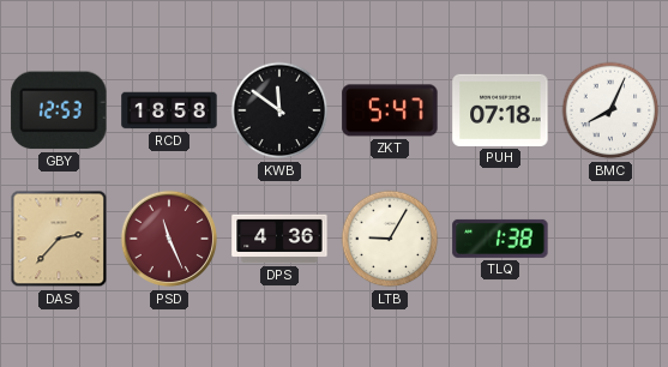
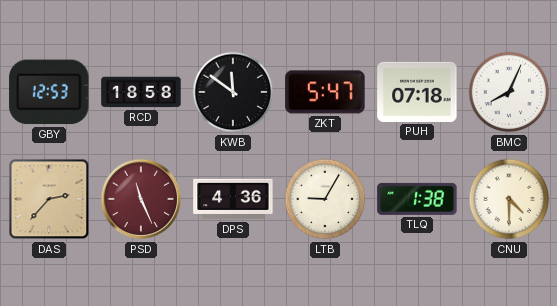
CNU: none -> 4:30 (509, 199)
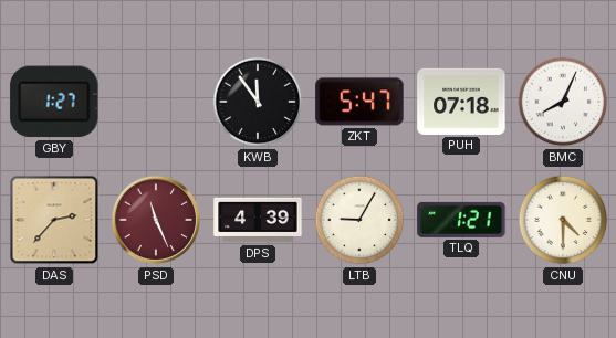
GBY: 12:53 -> 1:27 (54, 102)
RCD: 18:58 -> none (141, 92)
KWB: 11:51 -> 11:54 (258, 102)
DPS: 4:36 -> 4:39 (258, 220)
TLQ: 1:38 -> 1:21 (461, 220)
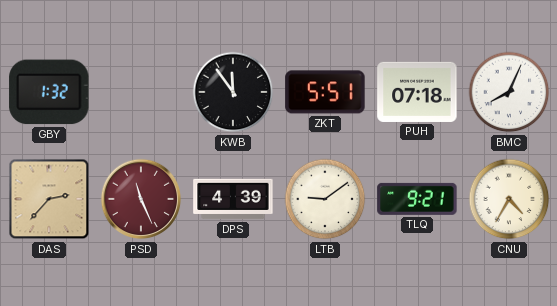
GBY: 1:27 -> 1:32 (49, 92)
ZKT: 5:47 -> 5:51 (325, 92)
LTB: 9:05 -> 9:09 (325, 199)
TLQ: 1:21 -> 9:21 (417, 199)
CNU: 4:30 -> 4:35 (509, 199)
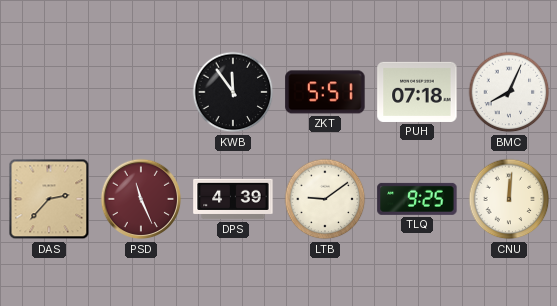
GBY: 1:32 -> none (49, 92)
TLQ: 9:21 -> 9:25 (417, 199)
CNU: 4:35 -> 12:01 (509, 199)
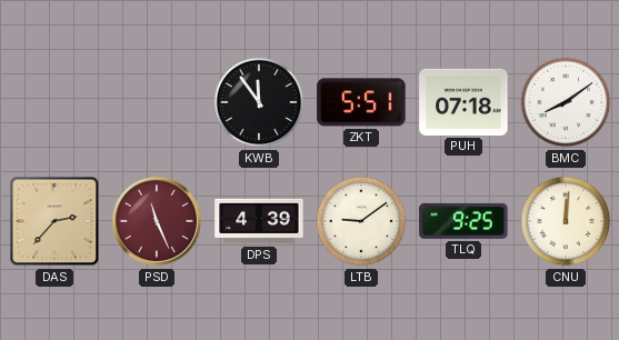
BMC: 8:04 -> 8:09 (566, 102)
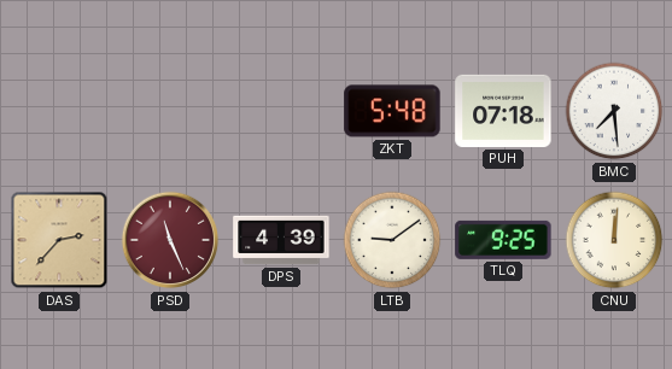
KWB: 11:54 -> none (259, 102)
ZKT: 5:51 -> 5:48 (392, 111)
BMC: 8:09 -> 7:29 (614, 111)
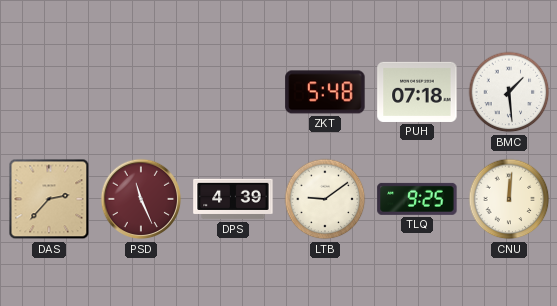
BMC: 7:29 -> 1:29 (509, 92)
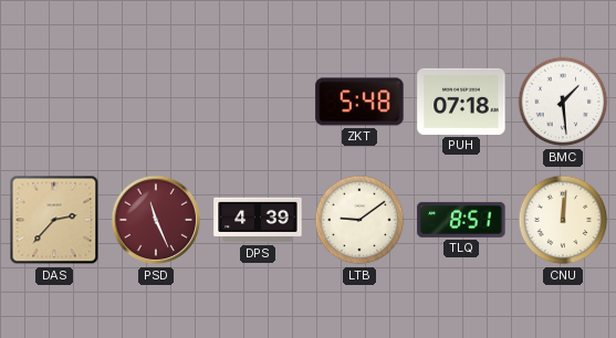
TLQ: 9:25 -> 8:51 (461, 220)
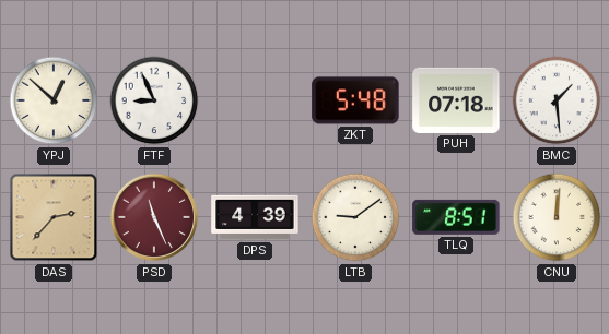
YPJ: none -> 12:52 (54, 100)
FTF: none -> 8:56 (154, 100)
